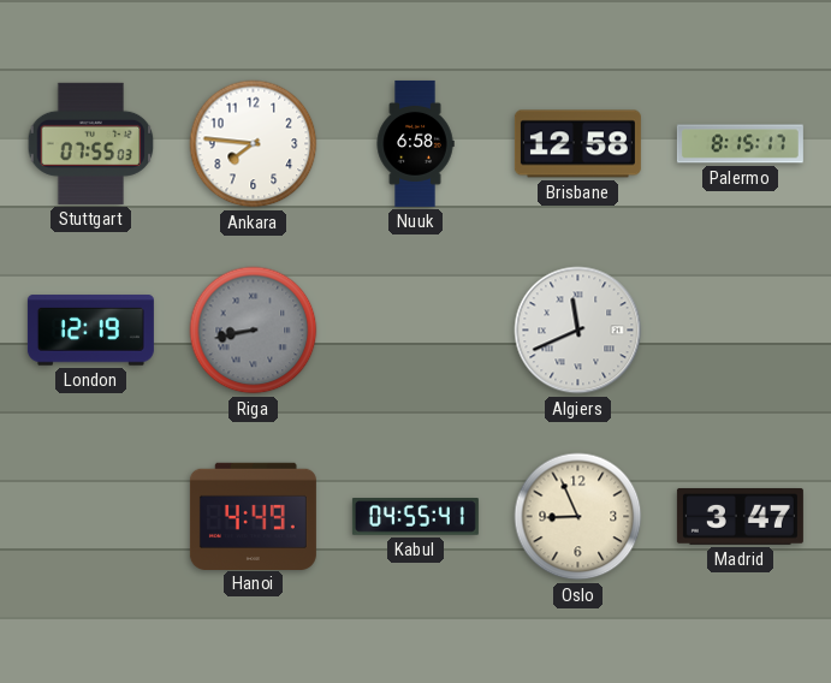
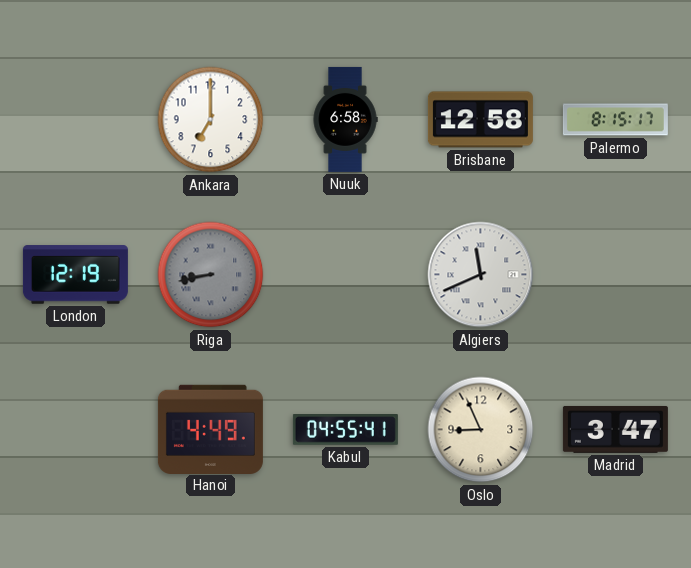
Stuttgart: 07:55 -> none (91, 143)
Ankara: 7:46 -> 7:00 (211, 120)
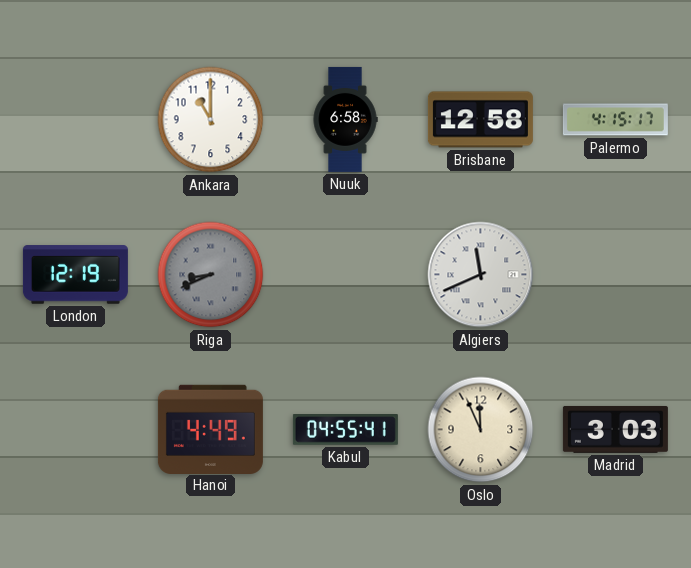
Ankara: 7:00 -> 11:00 (211, 120)
Palermo: 8:15 -> 4:15 (615, 120)
Riga: 8:43 -> 8:41 (211, 275)
Oslo: 8:56 -> 11:56 (481, 430)
Madrid: 3:47 -> 3:03 (615, 430)
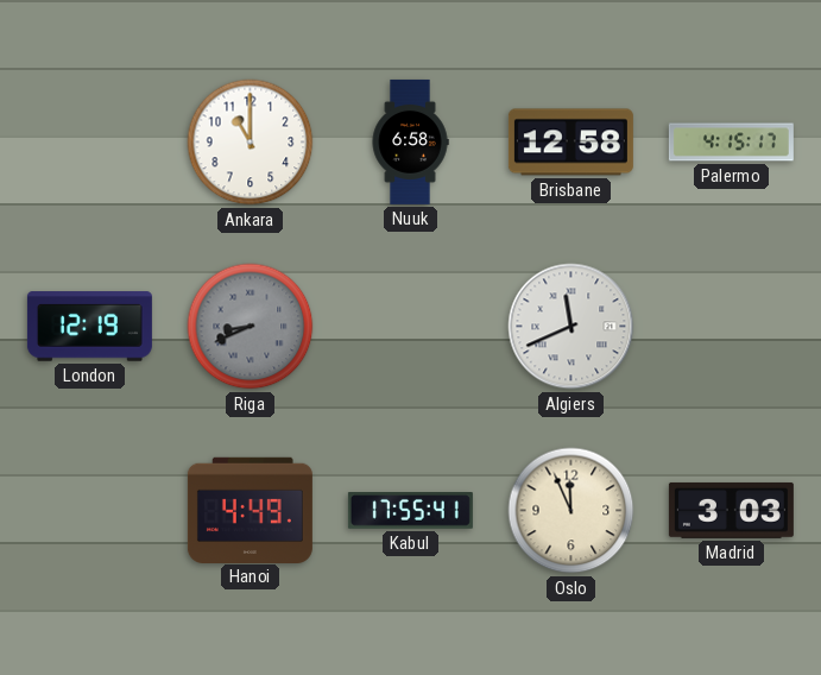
Kabul: 04:55 -> 17:55 (410, 511)
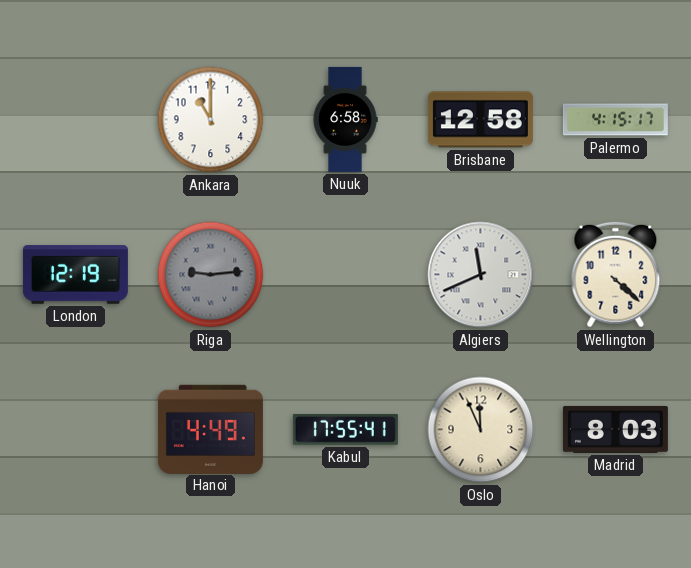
Riga: 8:41 -> 9:14 (211, 275)
Wellington: none -> 4:22 (616, 275)
Madrid: 3:03 -> 8:03 (615, 430)
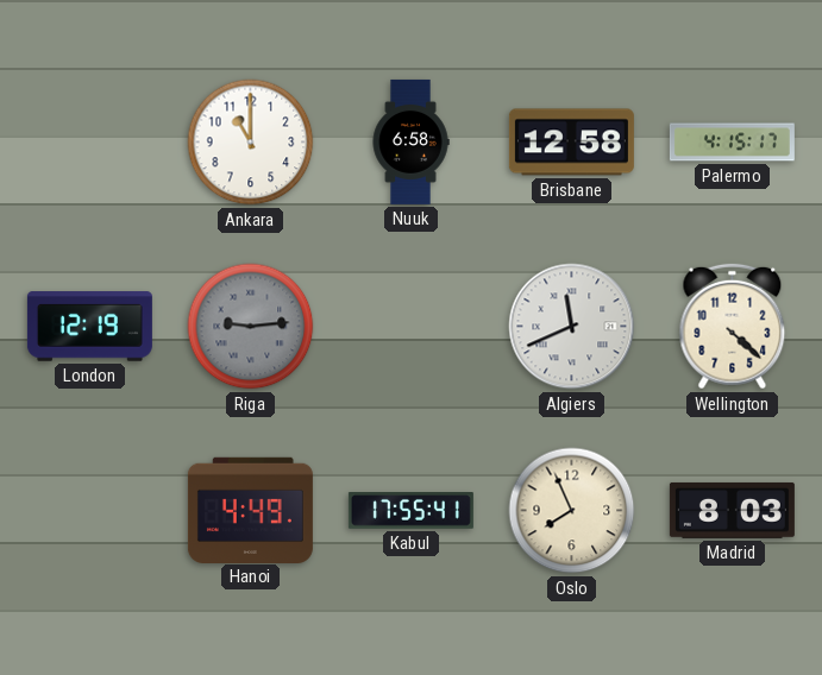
Oslo: 11:56 -> 7:56 (572, 511)
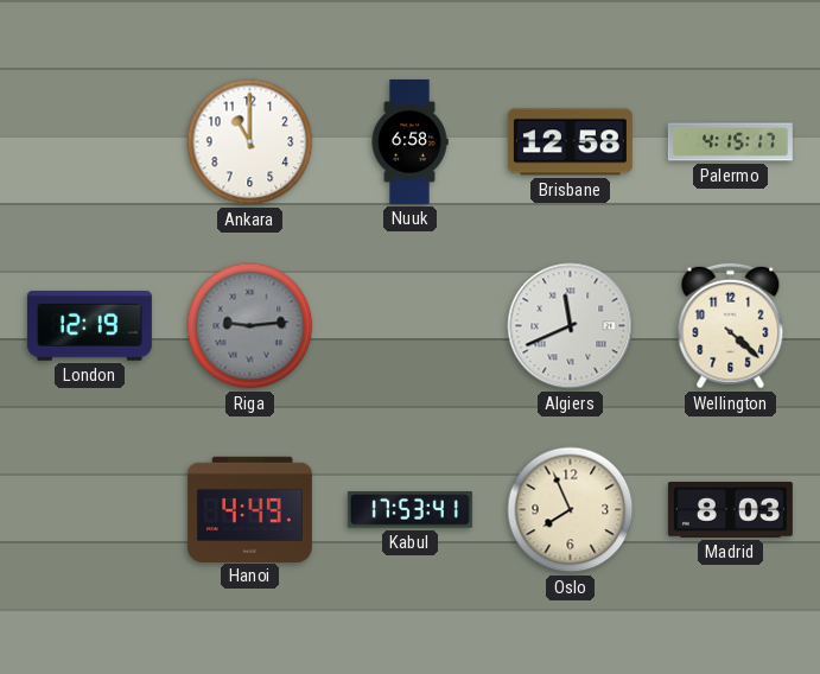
Kabul: 17:55 -> 17:53 (409, 510)
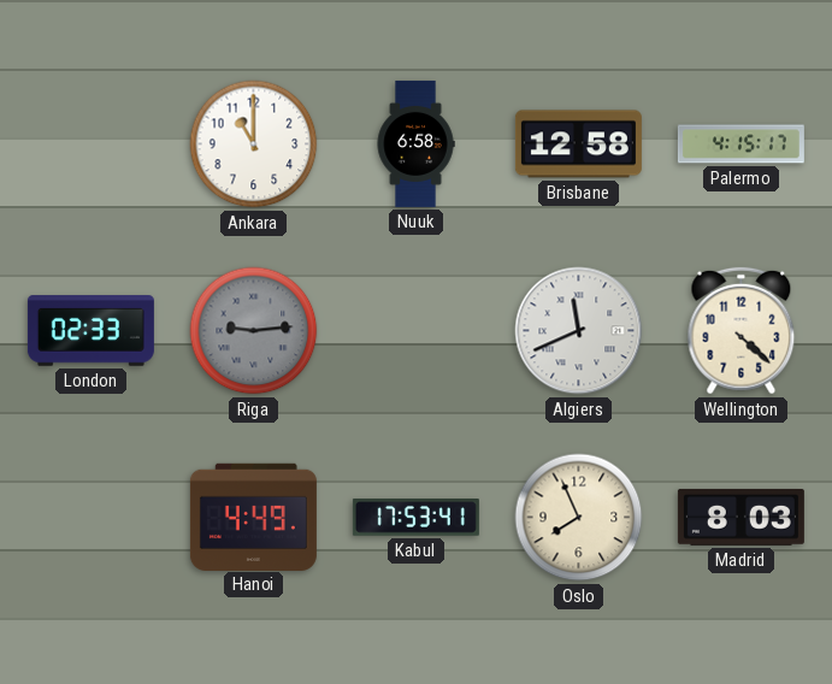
London: 12:19 -> 02:33 (90, 331)
